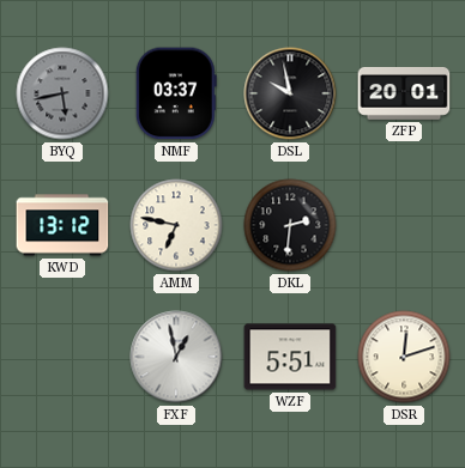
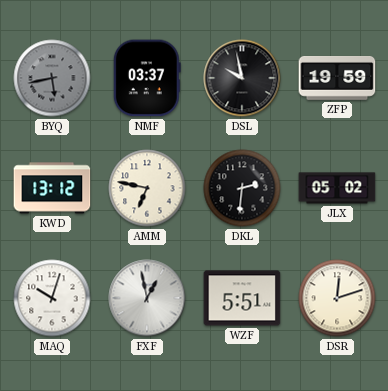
ZFP: 20:01 -> 19:59 (337, 79)
JLX: none -> 05:02 (337, 188)
MAQ: none -> 10:03 (52, 298)
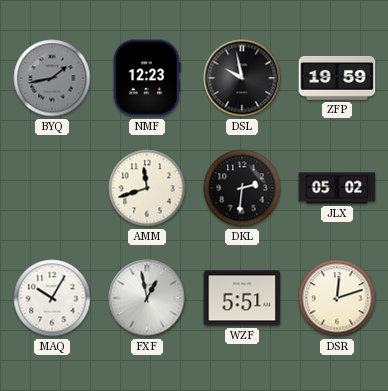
BYQ: 5:43 -> 1:43 (52, 78)
NMF: 03:37 -> 12:23 (147, 78)
KWD: 13:12 -> none (52, 188)
AMM: 6:47 -> 11:42 (147, 188)
MAQ: 10:03 -> 10:05 (52, 298)
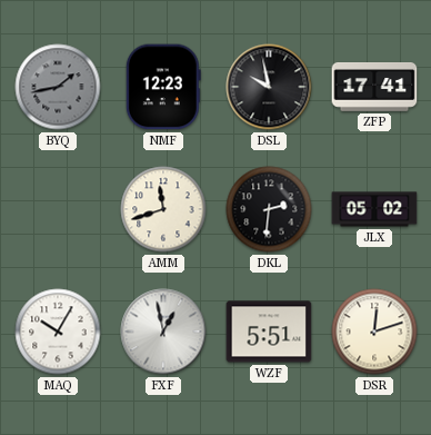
ZFP: 19:59 -> 17:41 (374, 88)
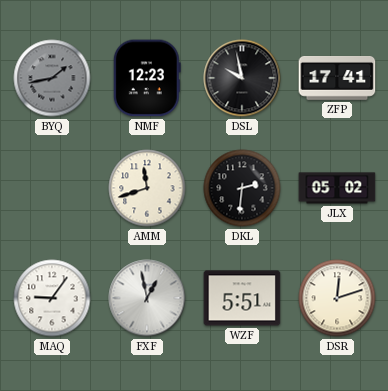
MAQ: 10:05 -> 9:06 (52, 298)
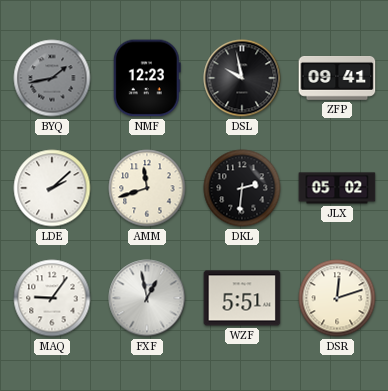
ZFP: 17:41 -> 09:41 (337, 79)
LDE: none -> 2:08 (52, 188)
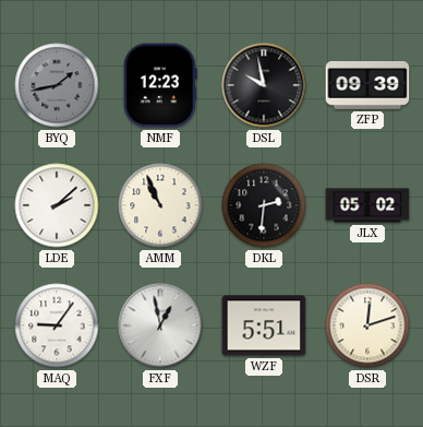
ZFP: 09:41 -> 09:39 (367, 86)
AMM: 11:42 -> 10:56 (160, 205)
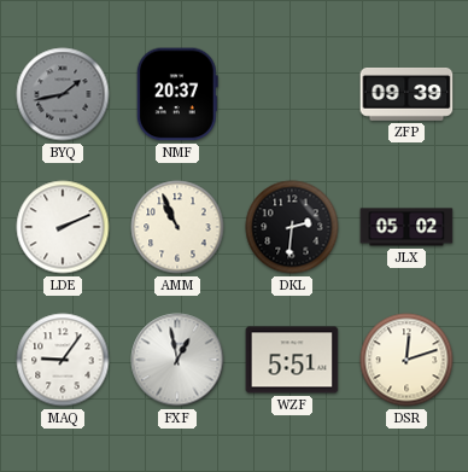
NMF: 12:23 -> 20:37 (177, 94)
DSL: 9:58 -> none (264, 85)
LDE: 2:08 -> 2:11 (63, 227)
